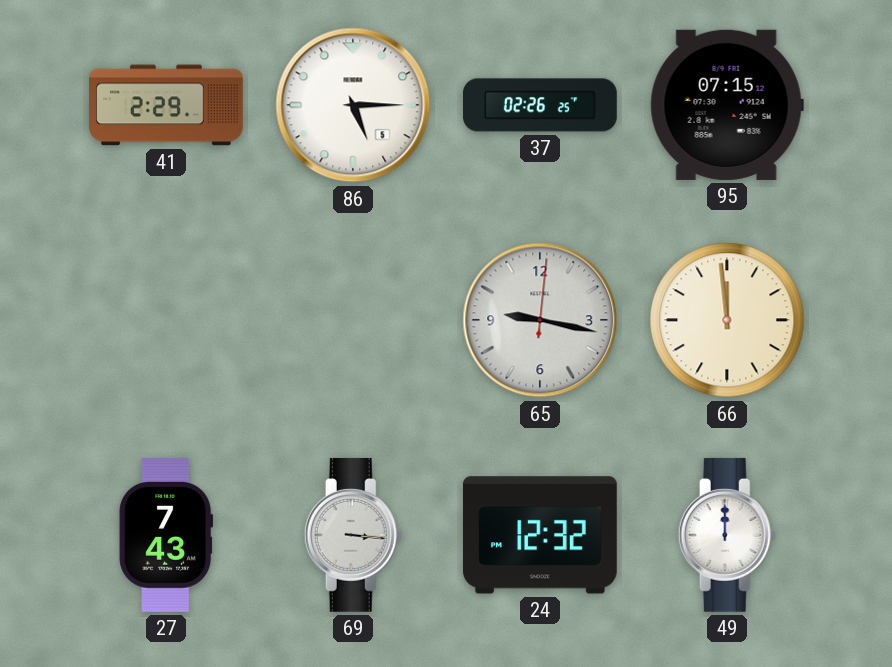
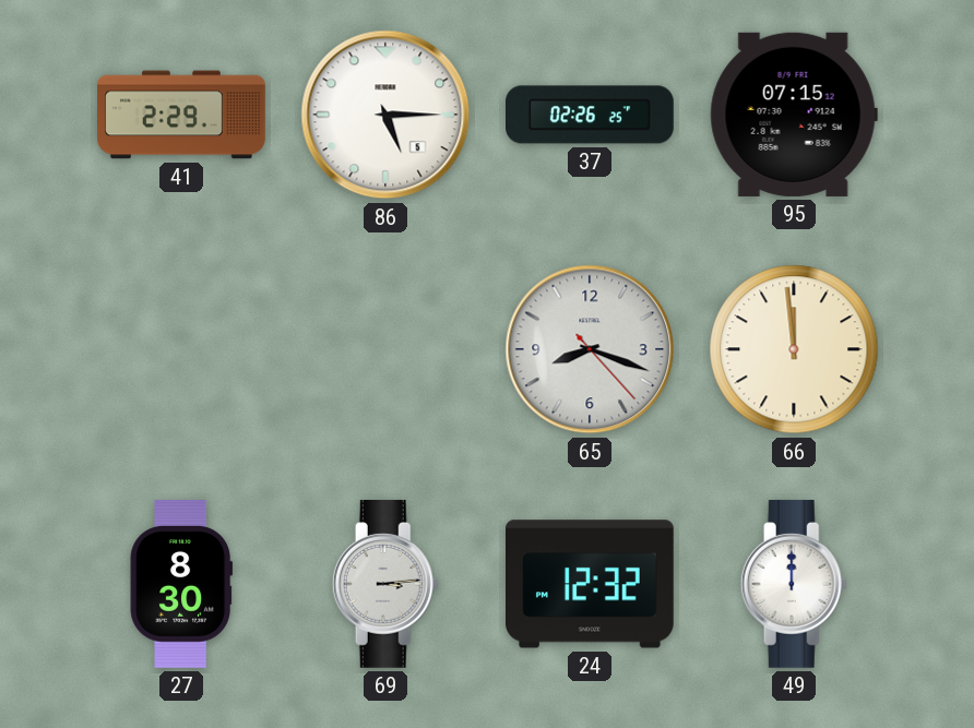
65: 9:17 -> 8:18 (590, 349)
27: 7:43 -> 8:30 (181, 584)
69: 3:16 -> 3:14 (385, 584)
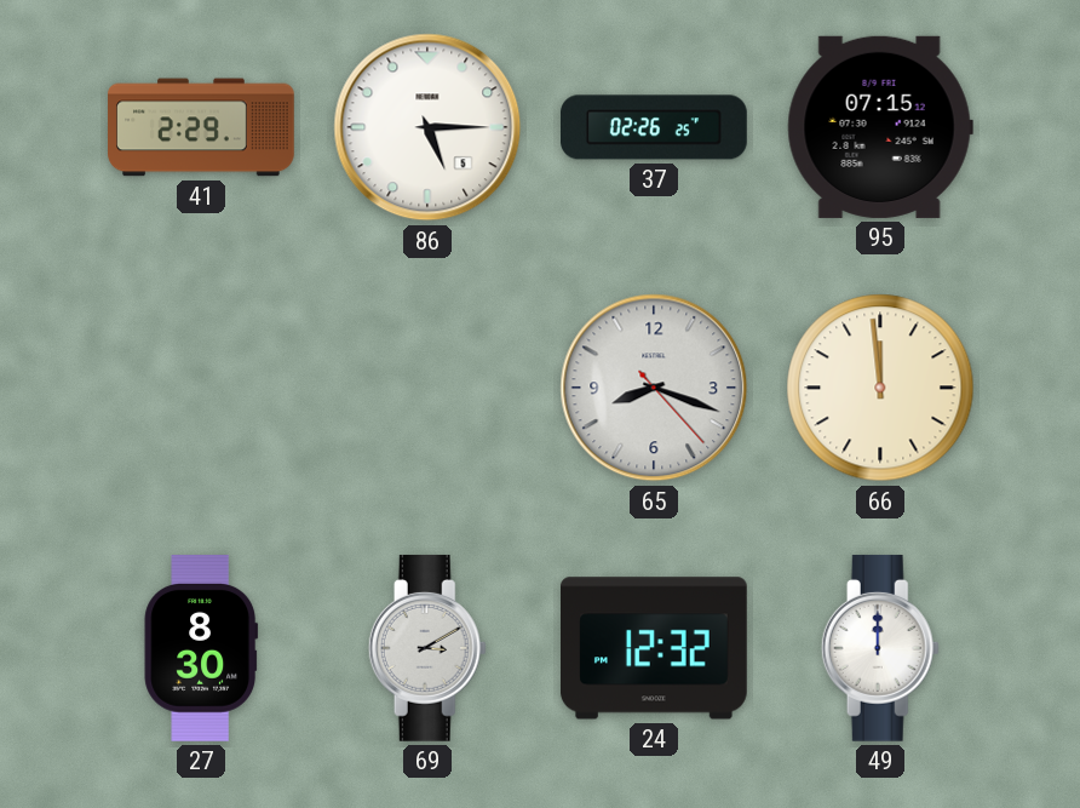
69: 3:14 -> 3:10 (427, 648)
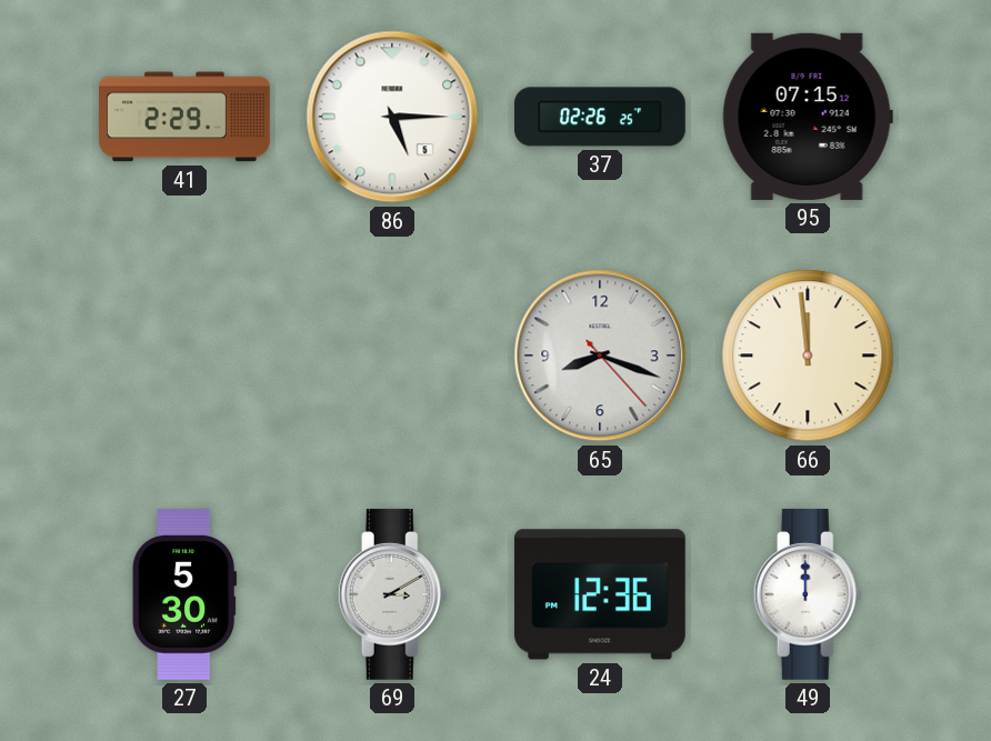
27: 8:30 -> 5:30 (184, 594)
24: 12:32 -> 12:36 (601, 594)
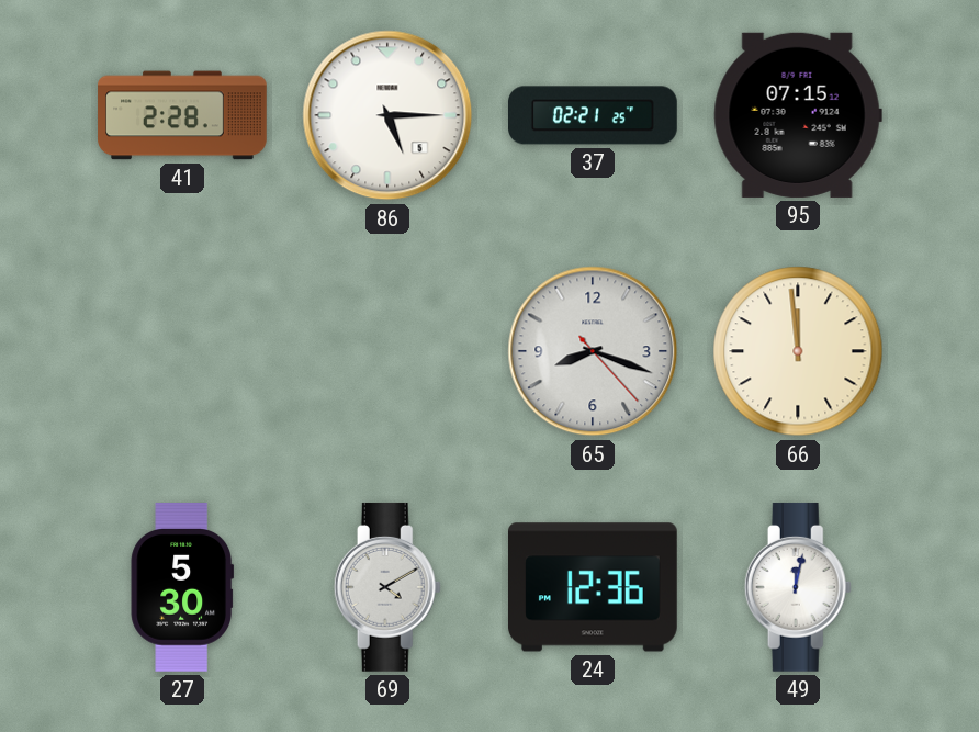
41: 2:29 -> 2:28 (182, 115)
37: 02:26 -> 02:21 (594, 115)
69: 3:10 -> 4:10 (387, 587)
49: 12:00 -> 12:02 (798, 587)
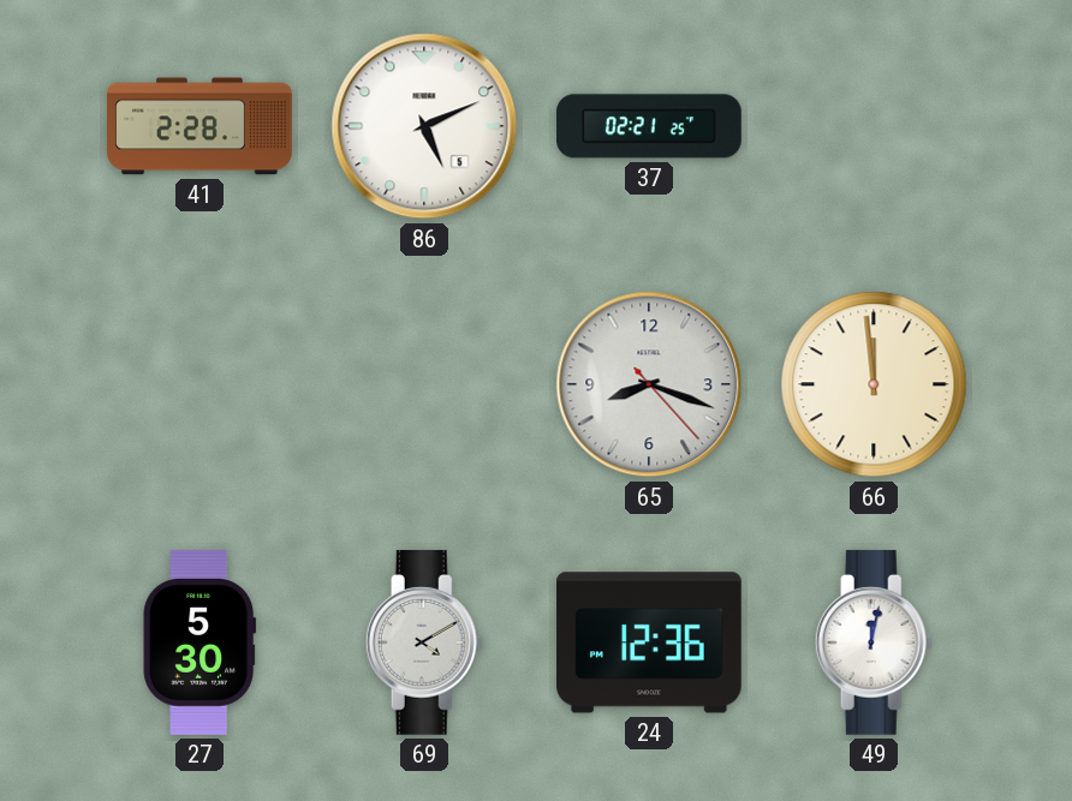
86: 5:15 -> 5:11 (424, 126)
95: 07:15 -> none (798, 115)
